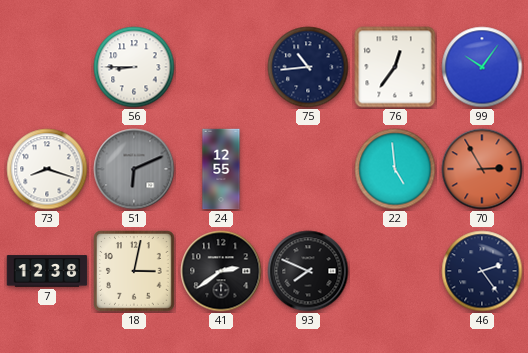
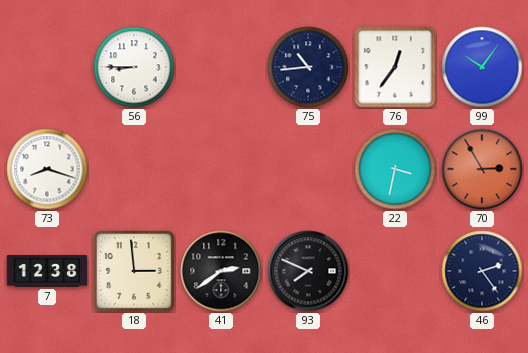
51: 6:11 -> none (134, 169)
24: 12:55 -> none (221, 169)
22: 4:59 -> 3:32 (395, 169)
18: 3:02 -> 2:59 (134, 271)
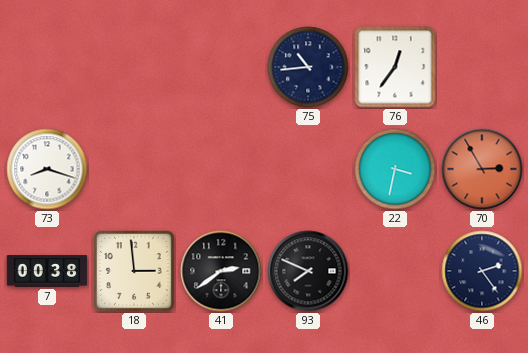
56: 8:45 -> none (134, 67)
99: 10:06 -> none (482, 67)
7: 12:38 -> 00:38 (47, 271)
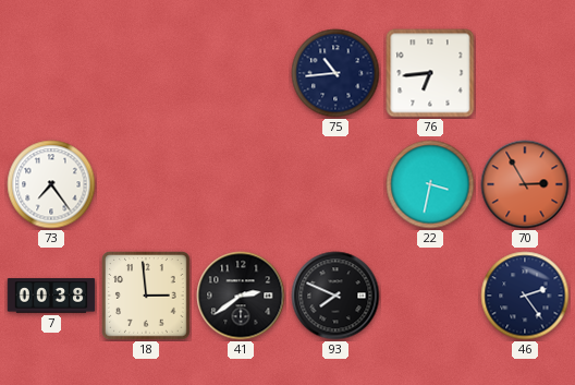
76: 12:36 -> 6:44 (430, 73)
73: 8:18 -> 7:24 (51, 184)
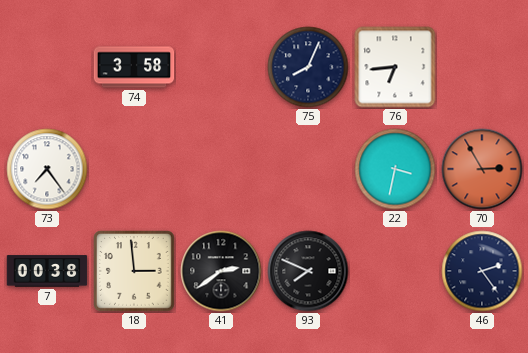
74: none -> 3:58 (134, 67)
75: 10:44 -> 8:04 (308, 67)
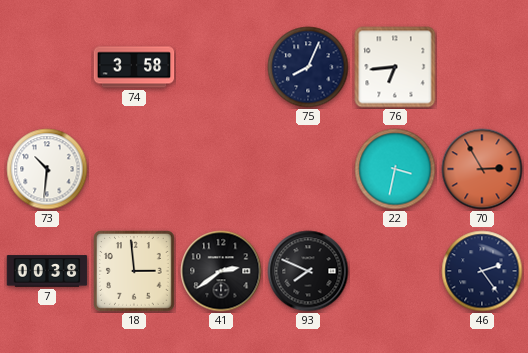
73: 7:24 -> 10:31 (47, 169)
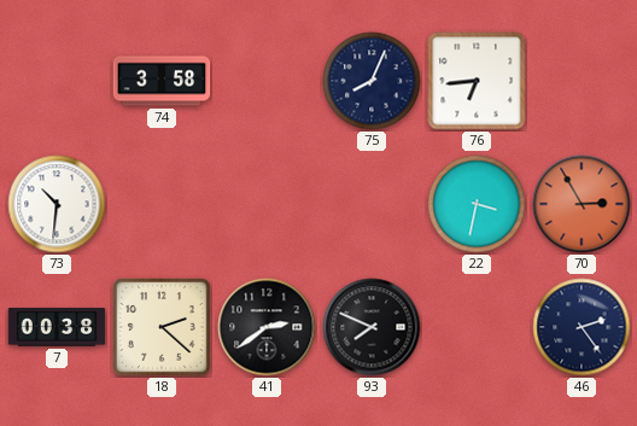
18: 2:59 -> 2:22 (162, 327)
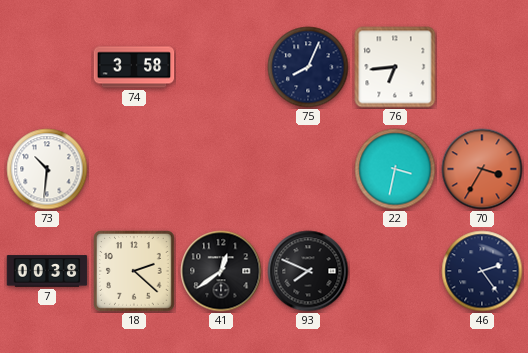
70: 2:55 -> 3:35 (482, 169)
41: 2:39 -> 12:39 (221, 271)
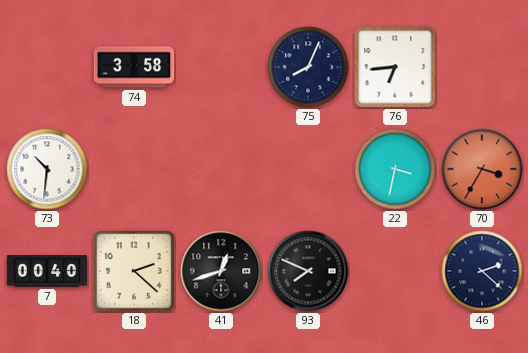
7: 00:38 -> 00:40 (47, 271)
41: 12:39 -> 12:42 (221, 271)
46: 2:24 -> 2:22 (482, 271)
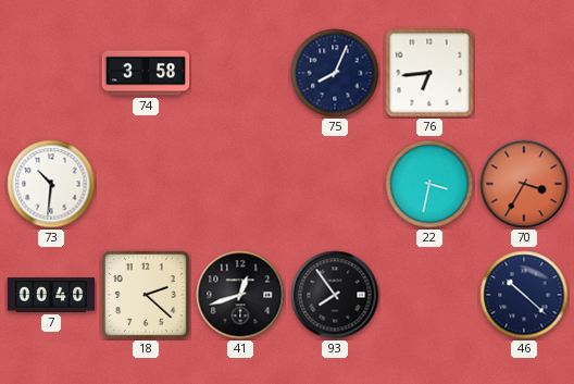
93: 7:49 -> 7:54 (335, 295)
46: 2:22 -> 10:22 (524, 295)
